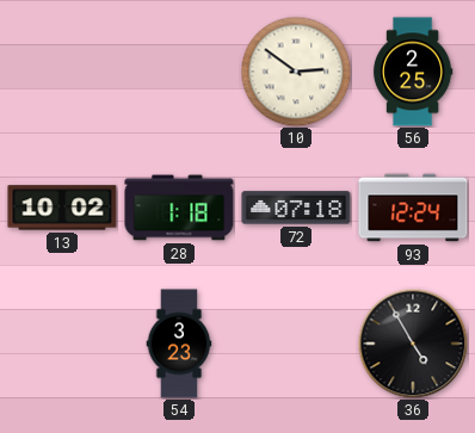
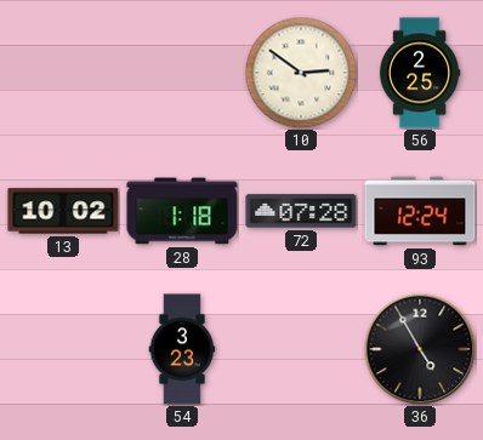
72: 07:18 -> 07:28 (301, 211)
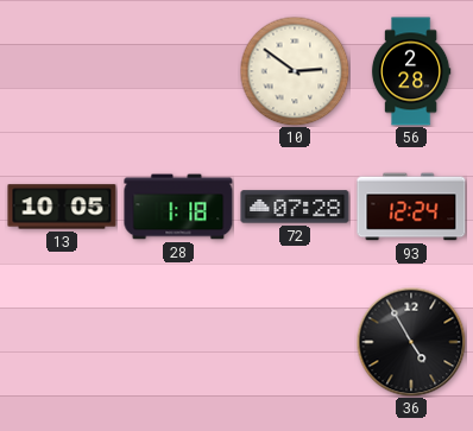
56: 2:25 -> 2:28 (411, 71)
13: 10:02 -> 10:05 (62, 207)
54: 3:23 -> none (182, 349)
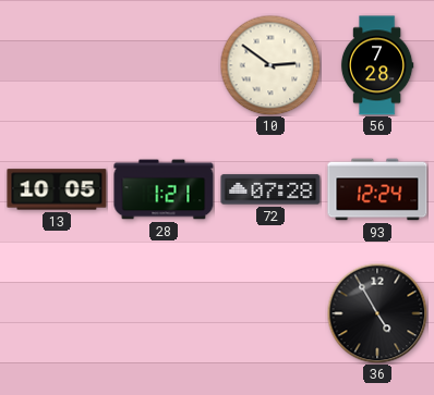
56: 2:28 -> 7:28 (377, 65)
28: 1:18 -> 1:21 (164, 189)
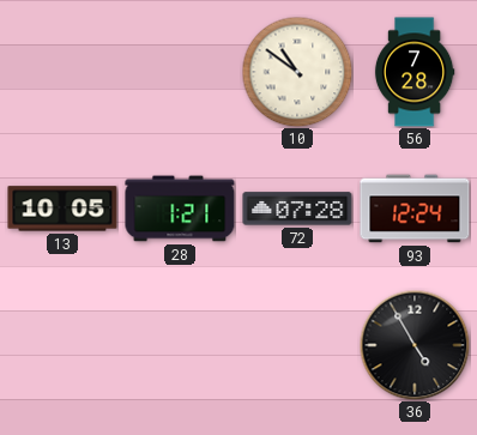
10: 2:51 -> 10:51 (297, 72)
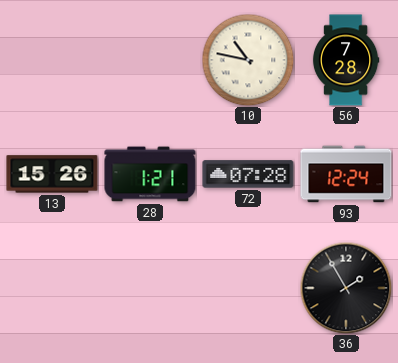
10: 10:51 -> 10:47 (248, 60)
13: 10:05 -> 15:26 (52, 174)
36: 4:55 -> 1:55 (346, 288)
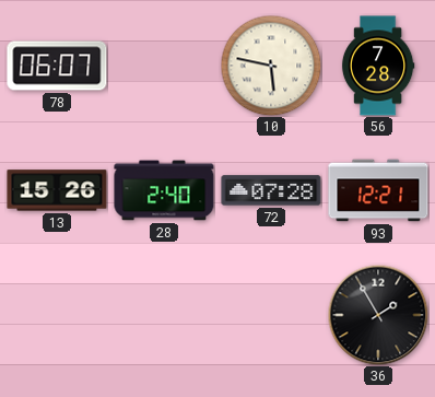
78: none -> 06:07 (57, 66)
10: 10:47 -> 5:47 (271, 66)
28: 1:21 -> 2:40 (164, 190)
93: 12:24 -> 12:21 (378, 190)
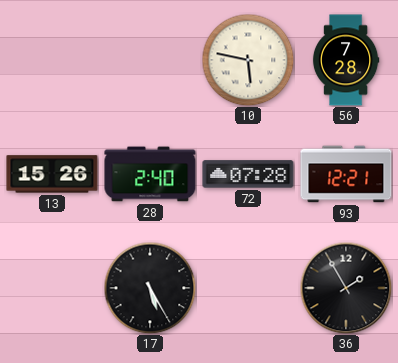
78: 06:07 -> none (57, 66)
17: none -> 5:25 (150, 288)
